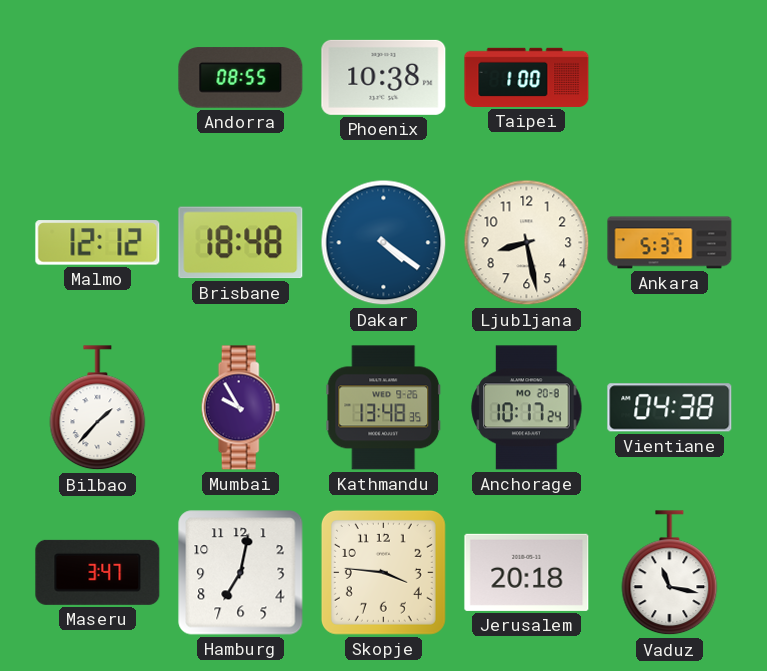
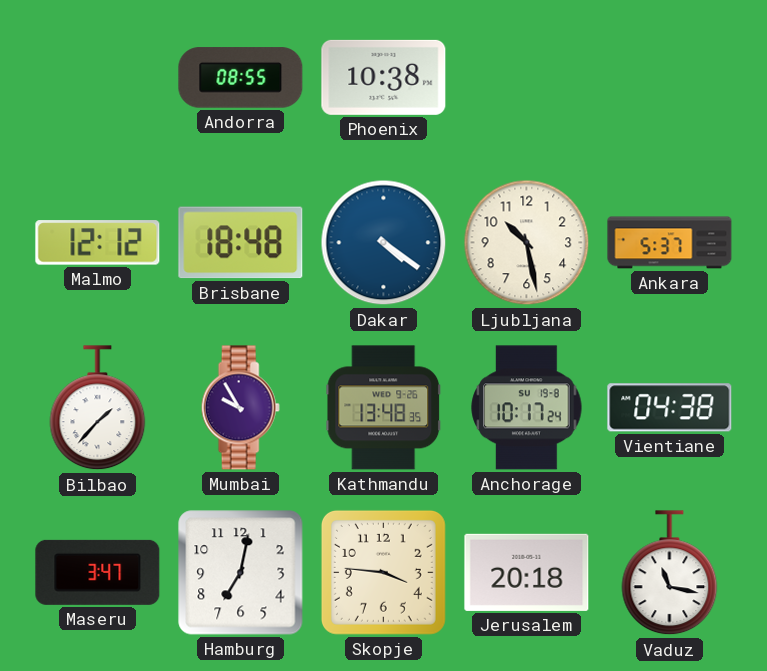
Taipei: 1:00 -> none (527, 77)
Ljubljana: 8:28 -> 10:28 (527, 243)
Anchorage date: MO 20-8 -> SU 19-8 (527, 408)
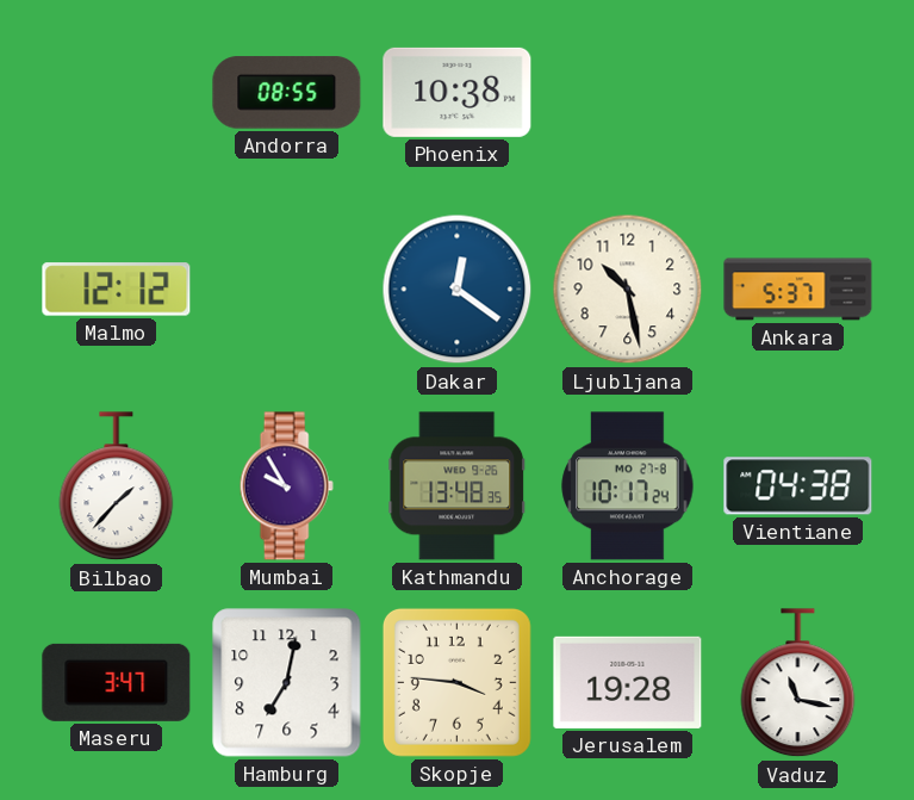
Brisbane: 18:48 -> none (241, 243)
Dakar: 4:21 -> 12:21 (458, 290)
Anchorage date: SU 19-8 -> MO 27-8 (628, 486)
Jerusalem: 20:18 -> 19:28 (628, 682)
